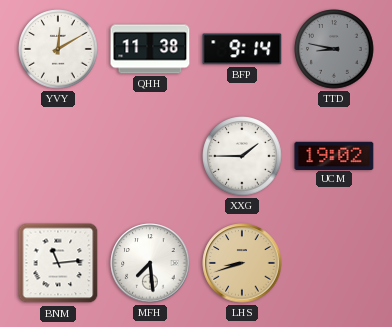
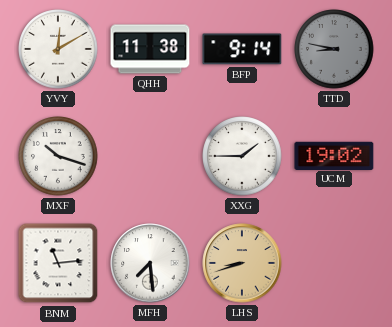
MXF: none -> 10:18 (58, 156)
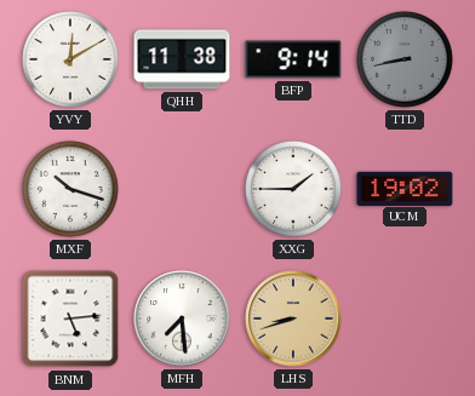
TTD: 8:47 -> 8:43 (405, 59)
BNM: 11:14 -> 5:14 (70, 318)
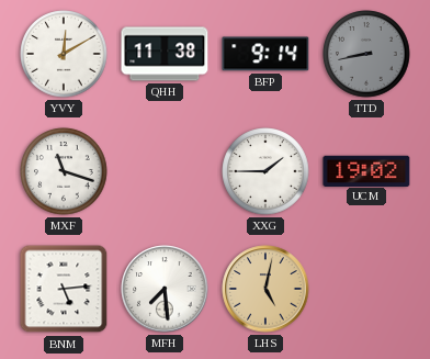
MXF: 10:18 -> 11:18 (64, 171)
LHS: 8:42 -> 5:02 (265, 289)
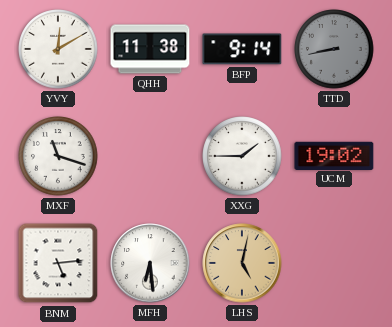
MFH: 7:29 -> 6:29 (150, 263)
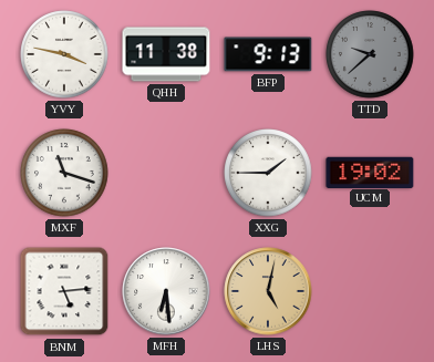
YVY: 12:10 -> 3:47 (64, 54)
BFP: 9:14 -> 9:13 (268, 54)
TTD: 8:43 -> 9:38 (370, 54)
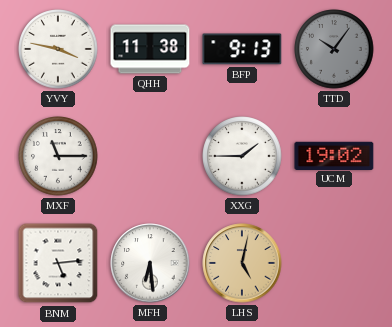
TTD: 9:38 -> 10:06 (334, 49)
MXF: 11:18 -> 11:15 (58, 156)
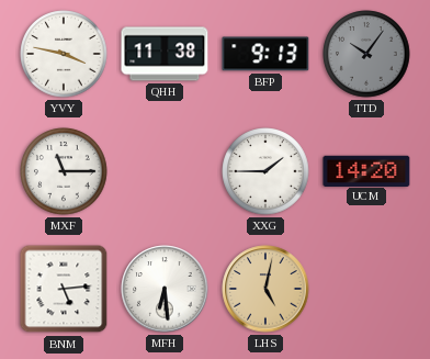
UCM: 19:02 -> 14:20 (366, 170)
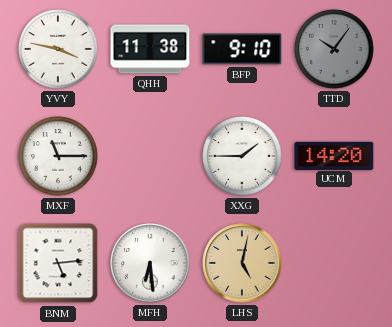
BFP: 9:13 -> 9:10 (242, 49)
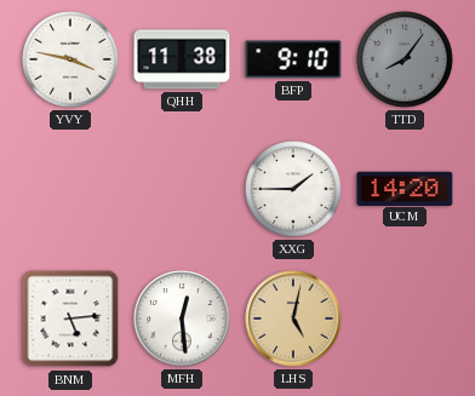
TTD: 10:06 -> 8:06 (405, 59)
MXF: 11:15 -> none (58, 156)
MFH: 6:29 -> 12:29 (182, 318)
